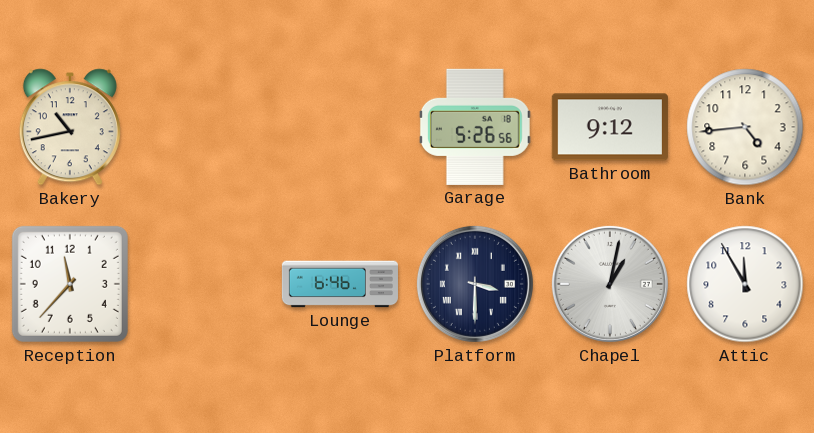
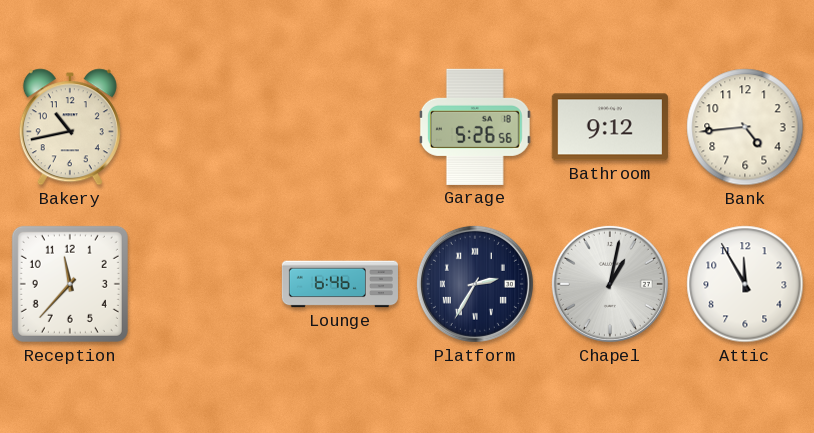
Platform: 3:30 -> 2:35 (475, 284)
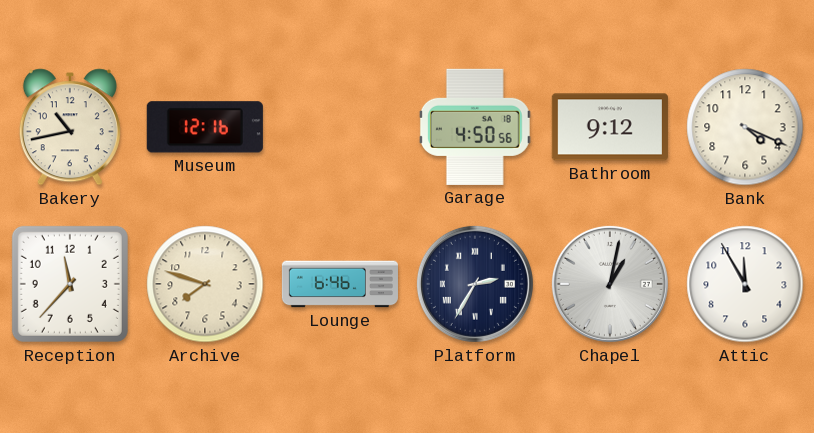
Museum: none -> 12:16 (205, 127)
Garage: 5:26 -> 4:50 (475, 127)
Bank: 4:44 -> 4:19 (745, 127)
Archive: none -> 7:48 (205, 284)
